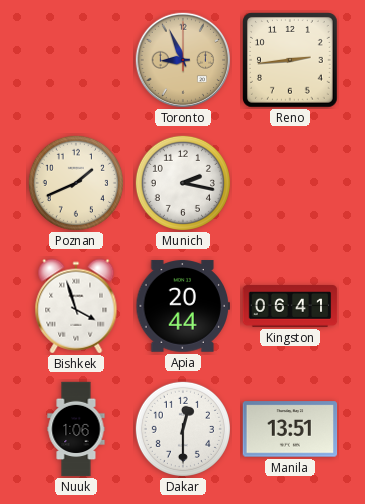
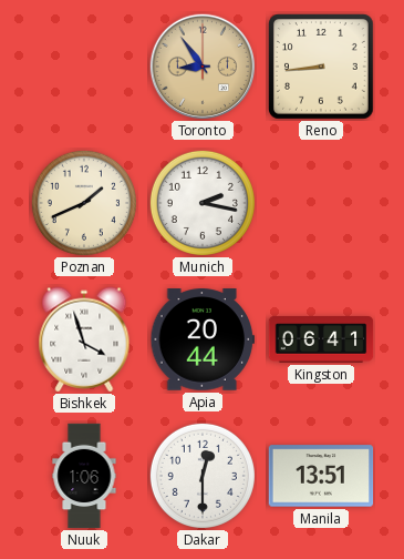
Toronto: 8:56 -> 8:54 (203, 67)
Reno: 2:44 -> 8:44 (322, 68)
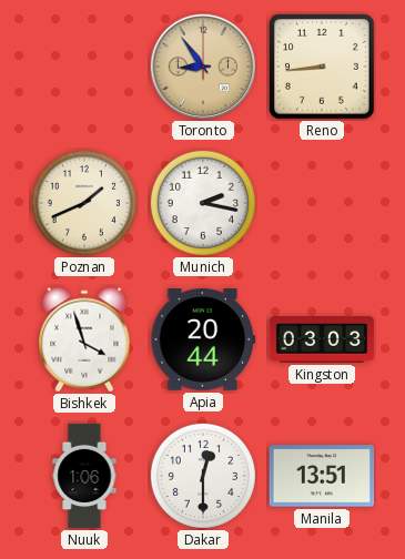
Kingston: 06:41 -> 03:03 (322, 339)
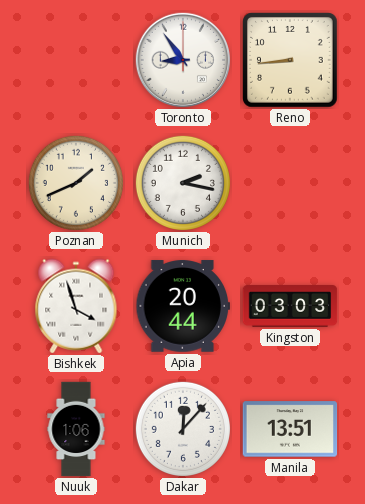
Toronto dial: champagne -> white (183, 60)
Dakar: 12:30 -> 12:07 (183, 429)
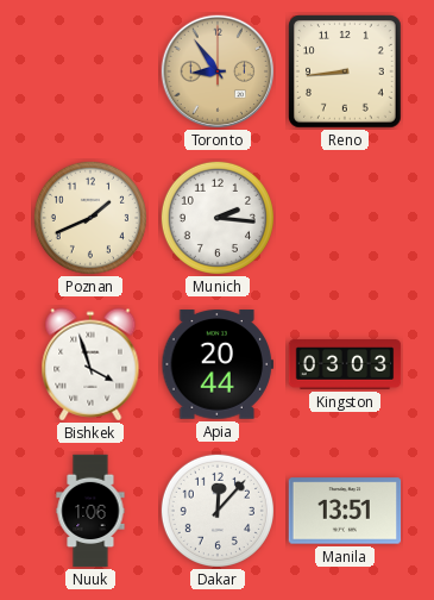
Toronto dial: white -> champagne (218, 71)
Munich: 2:17 -> 2:16 (218, 218)
